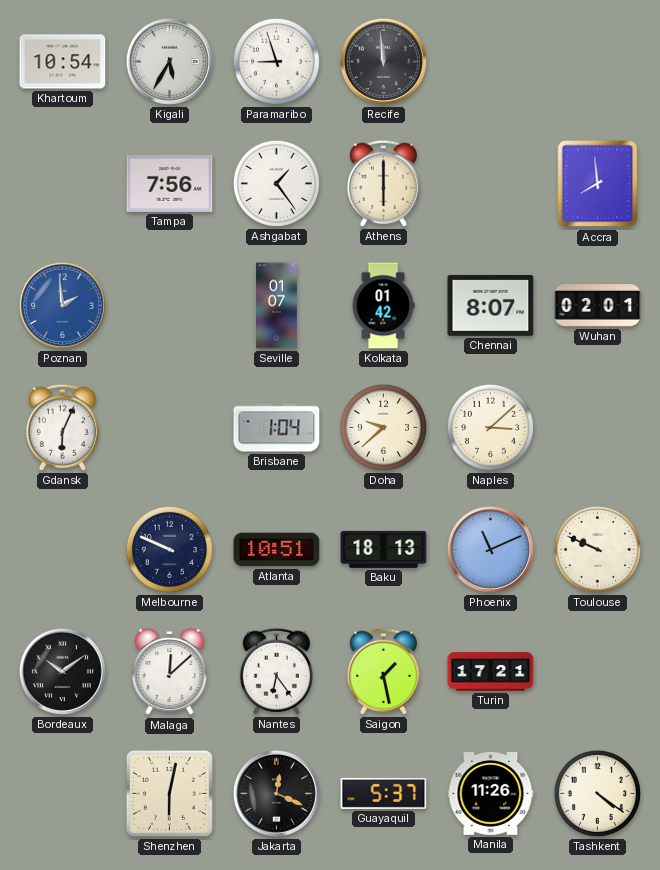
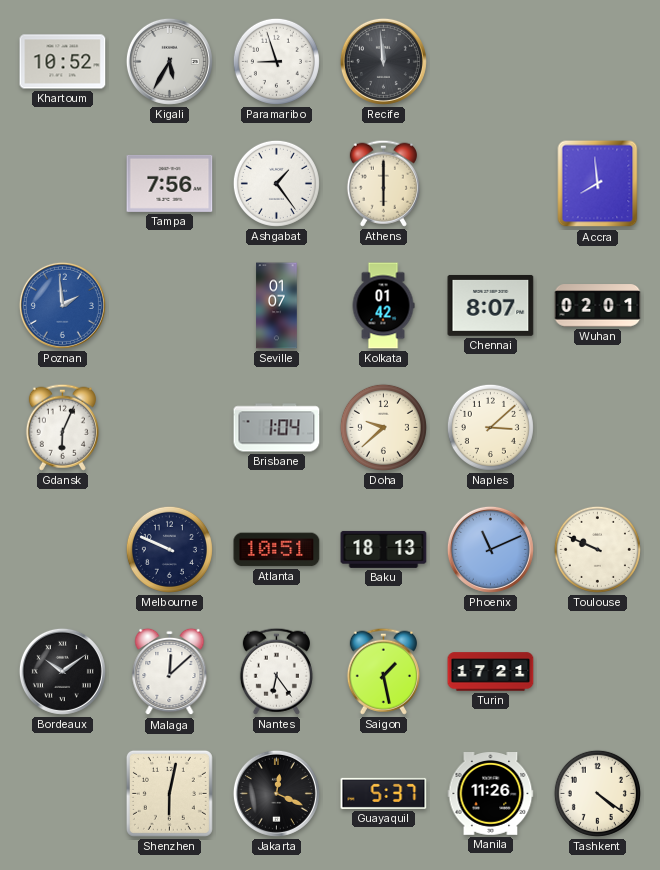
Khartoum: 10:54 -> 10:52 (63, 62)
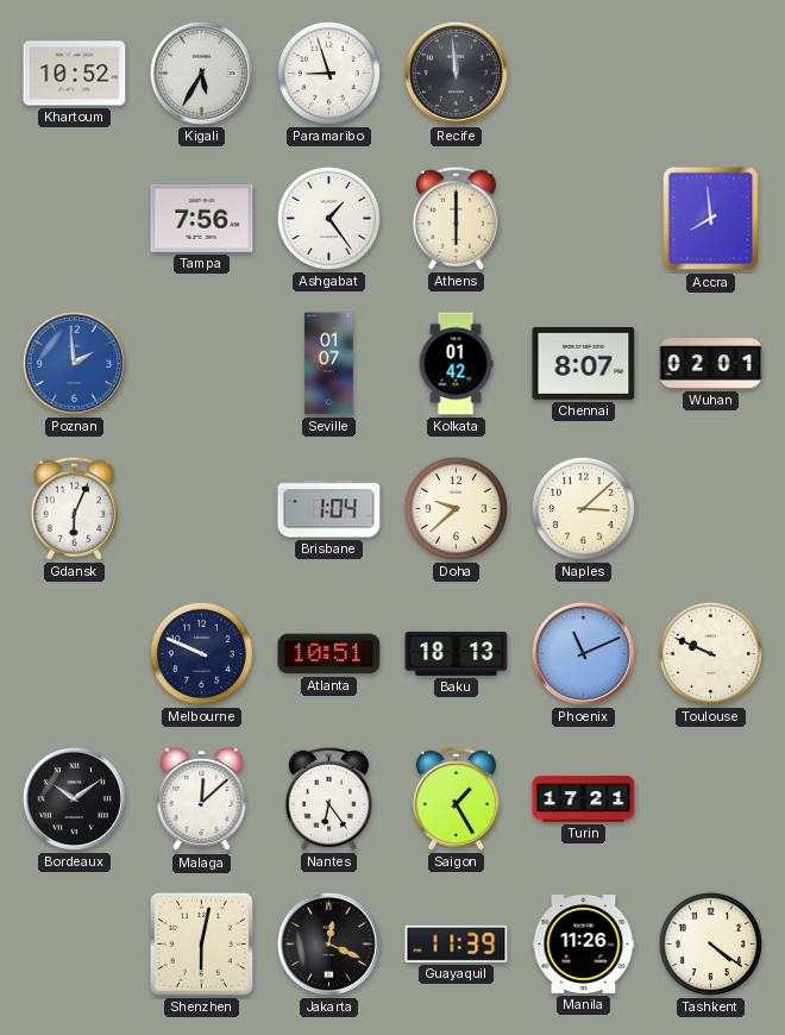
Saigon: 1:28 -> 1:25 (456, 798)
Guayaquil: 5:37 -> 11:39 (457, 943)
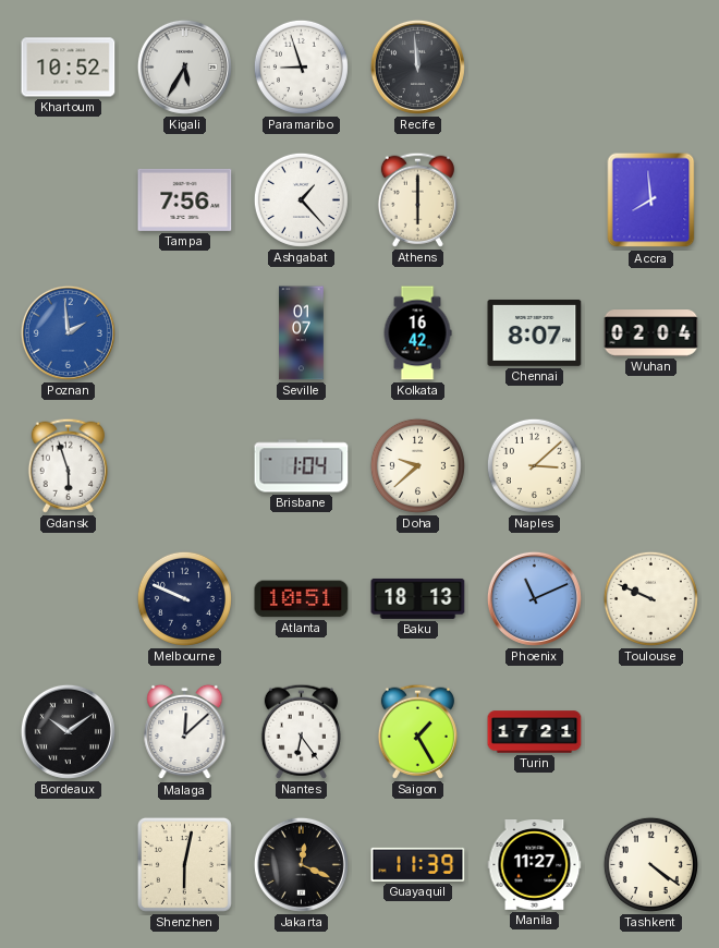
Ashgabat: 1:24 -> 1:23 (301, 199)
Kolkata: 01:42 -> 16:42 (417, 333)
Wuhan: 02:01 -> 02:04 (651, 333)
Gdansk: 6:04 -> 5:57 (68, 465)
Manila: 11:26 -> 11:27 (535, 865)
